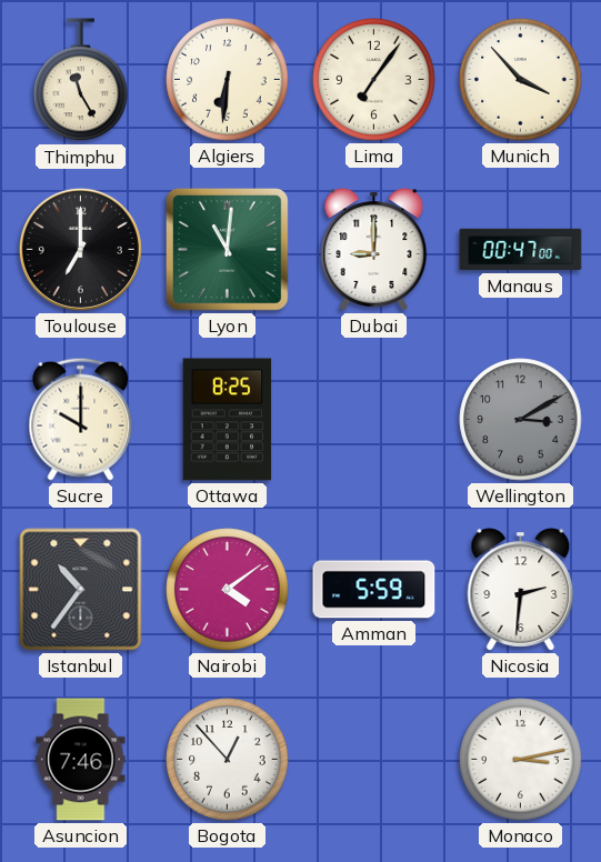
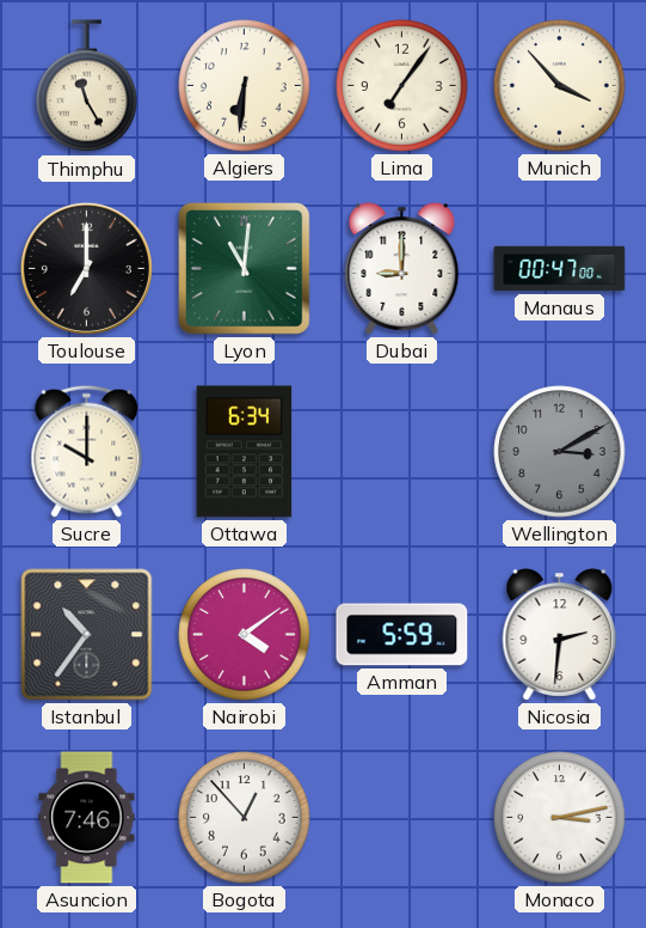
Ottawa: 8:25 -> 6:34 (245, 452)
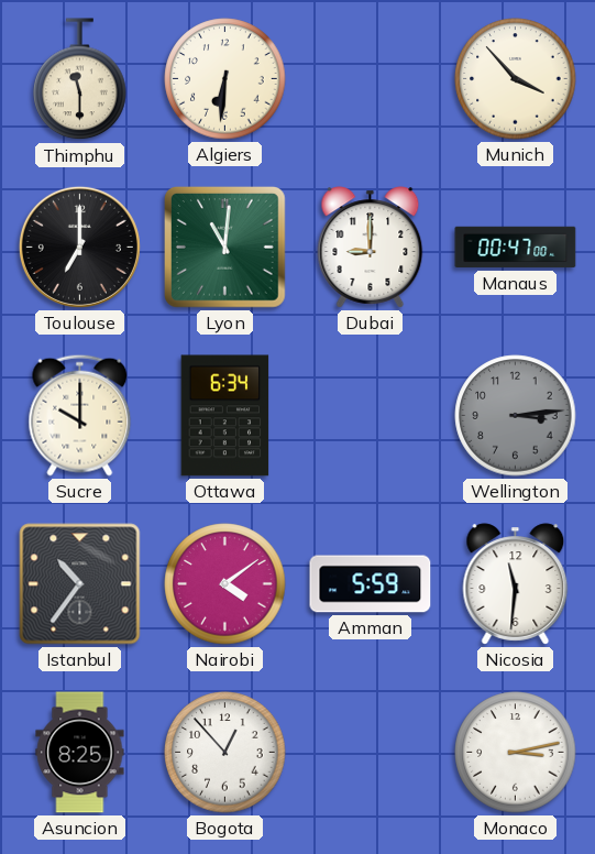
Thimphu: 11:25 -> 11:30 (80, 79)
Lima: 7:06 -> none (402, 86)
Wellington: 3:10 -> 3:14 (516, 416)
Nicosia: 2:31 -> 11:31 (516, 584)
Asuncion: 7:46 -> 8:25 (80, 753)
